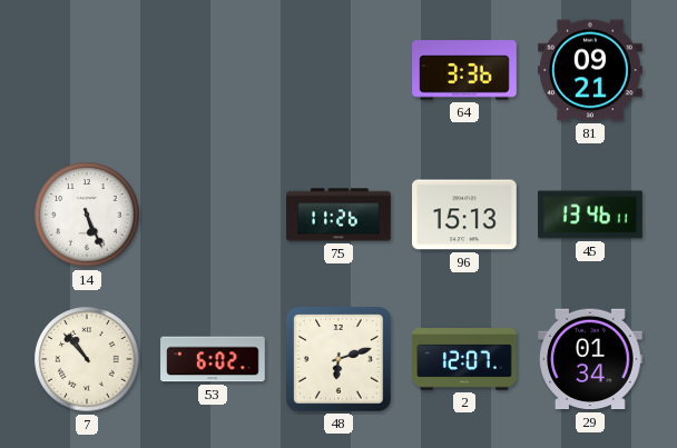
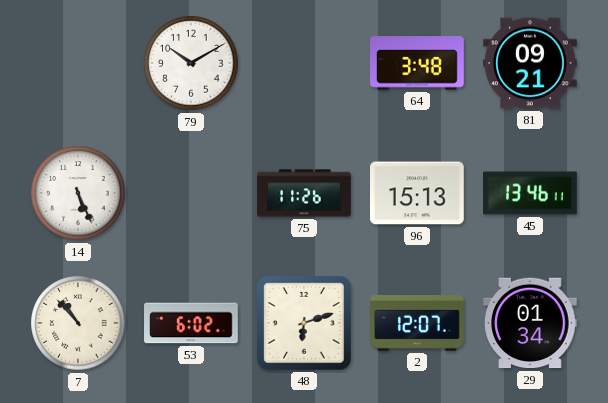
79: none -> 10:10 (191, 63)
64: 3:36 -> 3:48 (417, 63)
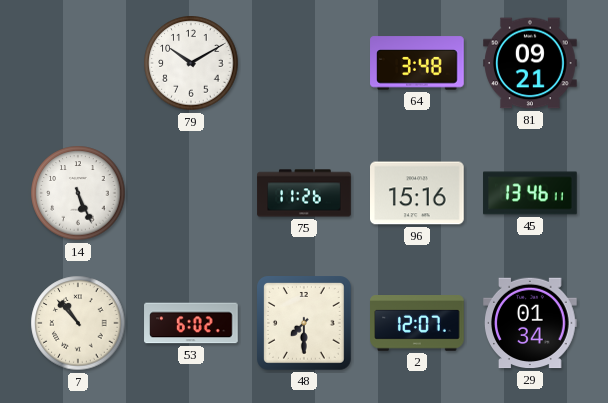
96: 15:13 -> 15:16 (418, 193)
48: 6:12 -> 7:30 (305, 324)
